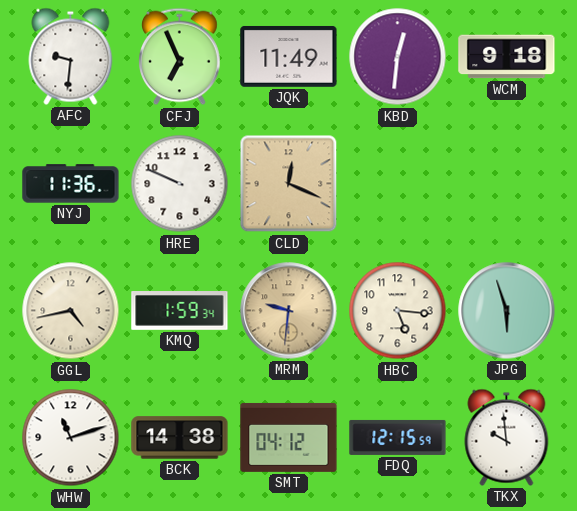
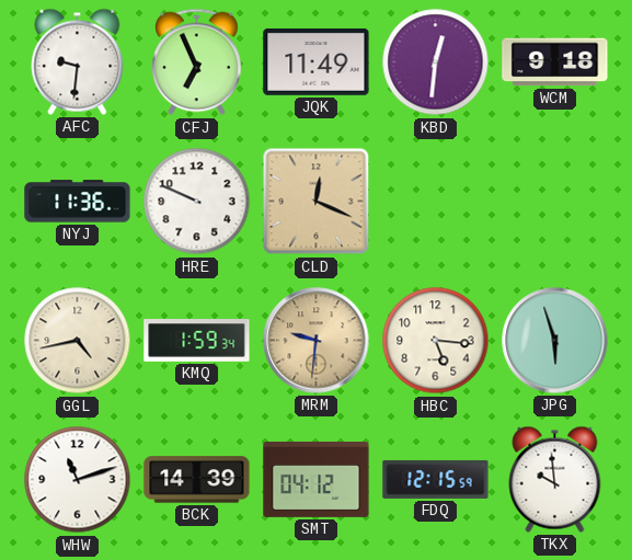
BCK: 14:38 -> 14:39 (197, 480)
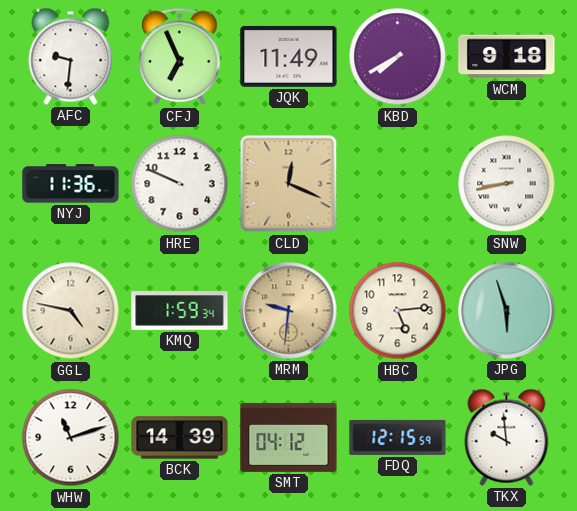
KBD: 12:31 -> 7:40 (398, 57)
SNW: none -> 8:43 (507, 184)
GGL: 4:43 -> 4:47 (71, 311)
HBC: 5:16 -> 5:14 (398, 311)
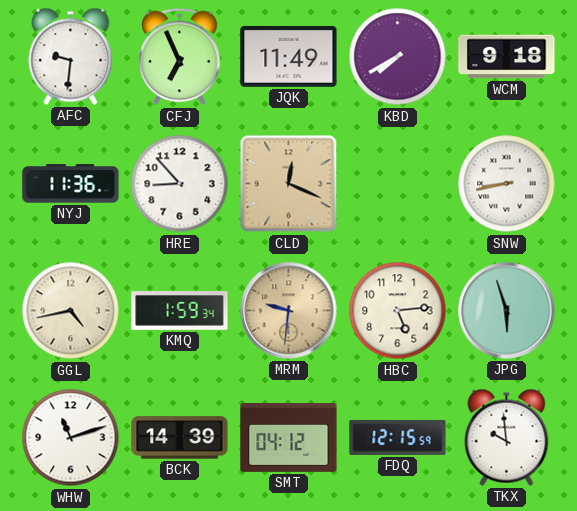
HRE: 9:49 -> 8:53 (180, 184)
GGL: 4:47 -> 4:43 (71, 311)
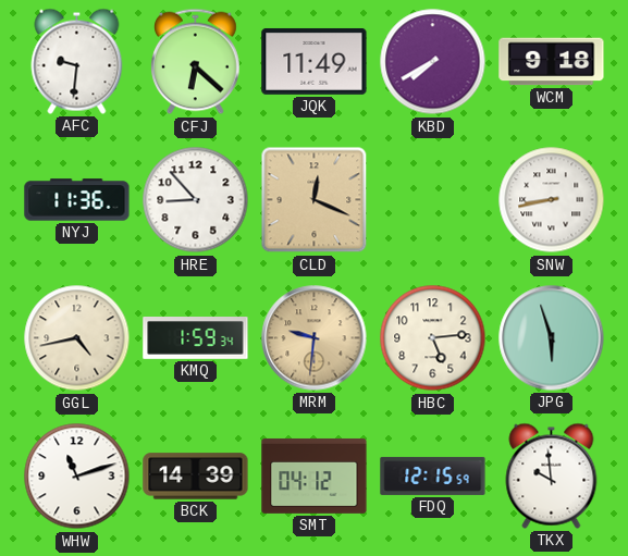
CFJ: 6:56 -> 6:22 (196, 62)
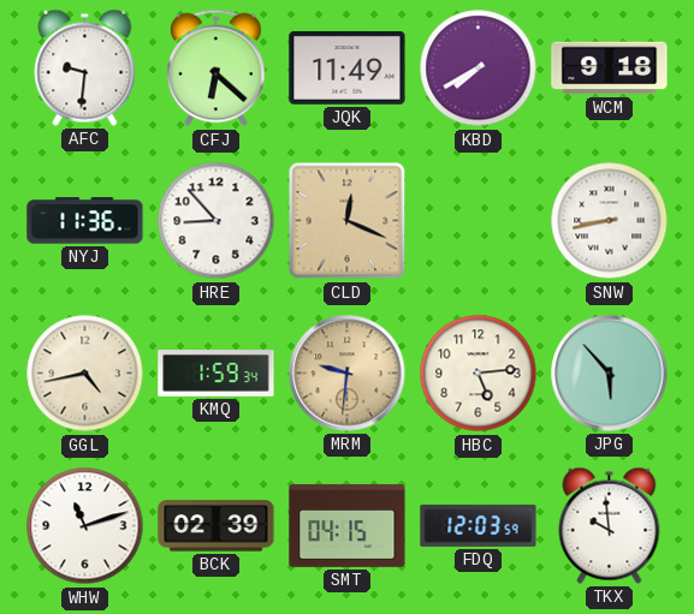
JPG: 5:57 -> 5:53 (610, 374)
BCK: 14:39 -> 02:39 (216, 526)
SMT: 04:12 -> 04:15 (348, 525)
FDQ: 12:15 -> 12:03 (479, 525)
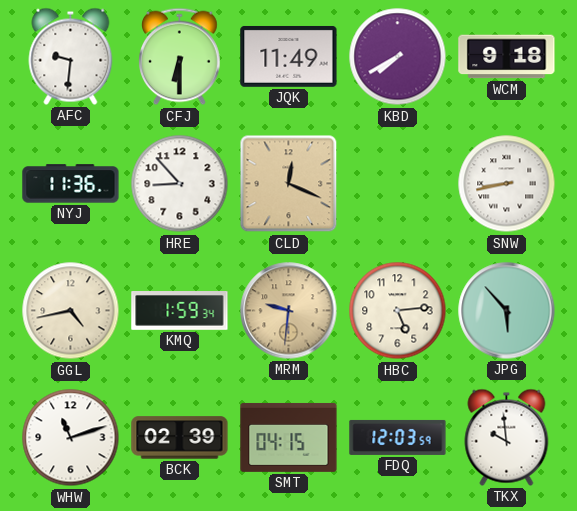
CFJ: 6:22 -> 6:30 (180, 57)
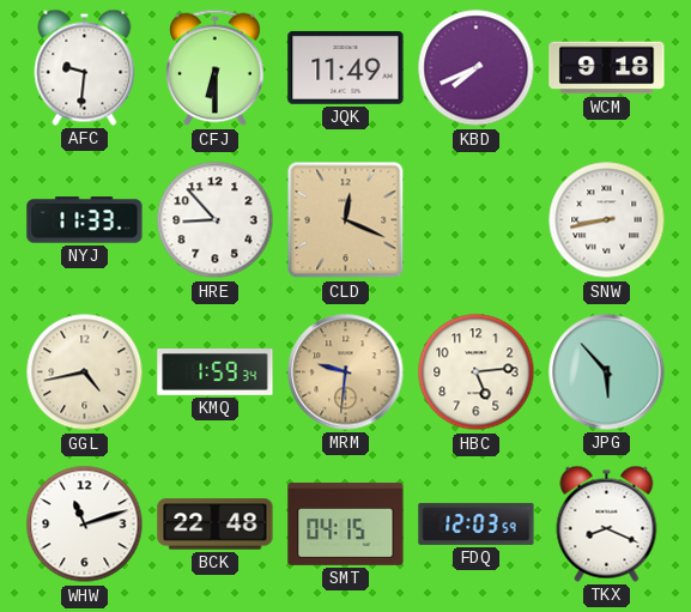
KBD: 7:40 -> 7:41 (477, 68)
NYJ: 11:36 -> 11:33 (85, 220)
BCK: 02:39 -> 22:48 (216, 525)
TKX: 9:59 -> 8:19 (607, 523)
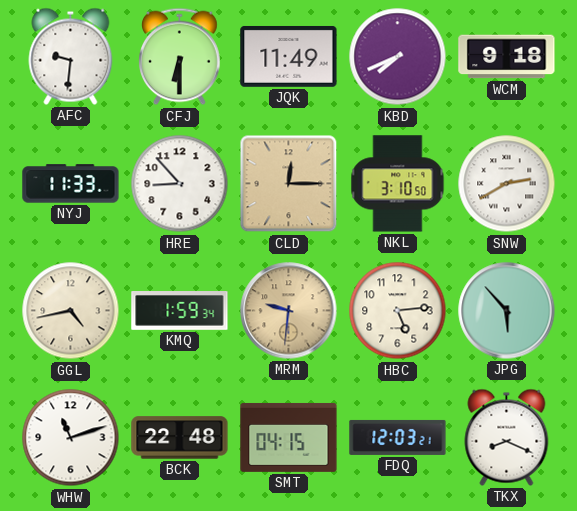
CLD: 12:19 -> 12:15 (289, 184)
NKL: none -> 3:10 (398, 184)
SNW: 8:43 -> 2:40 (507, 184)
FDQ: 12:03:59 -> 12:03:21 (398, 437)
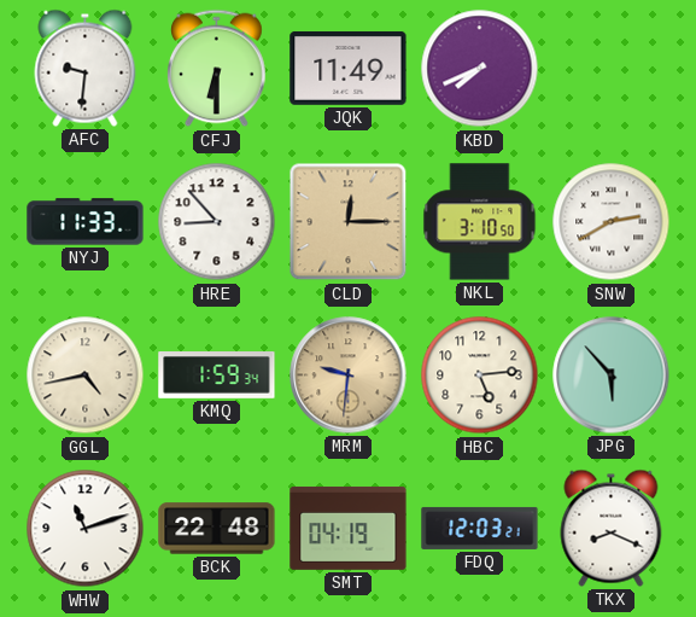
WCM: 9:18 -> none (507, 57)
SMT: 04:15 -> 04:19 (349, 528)
